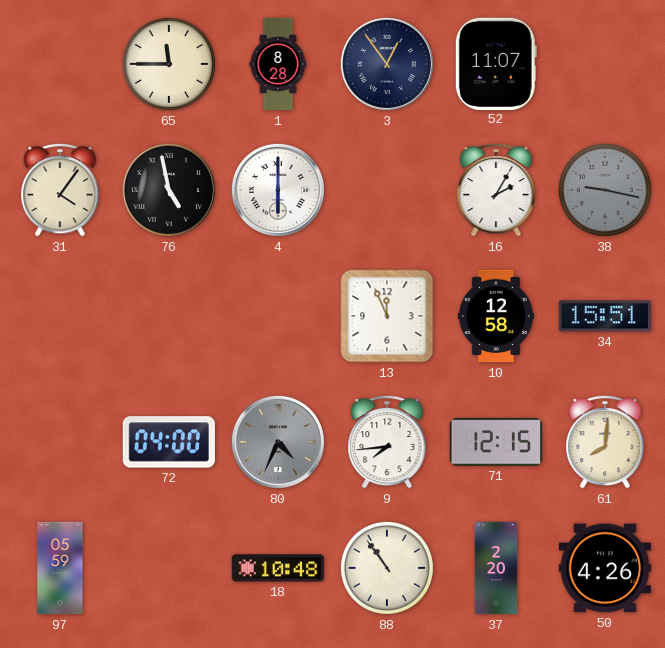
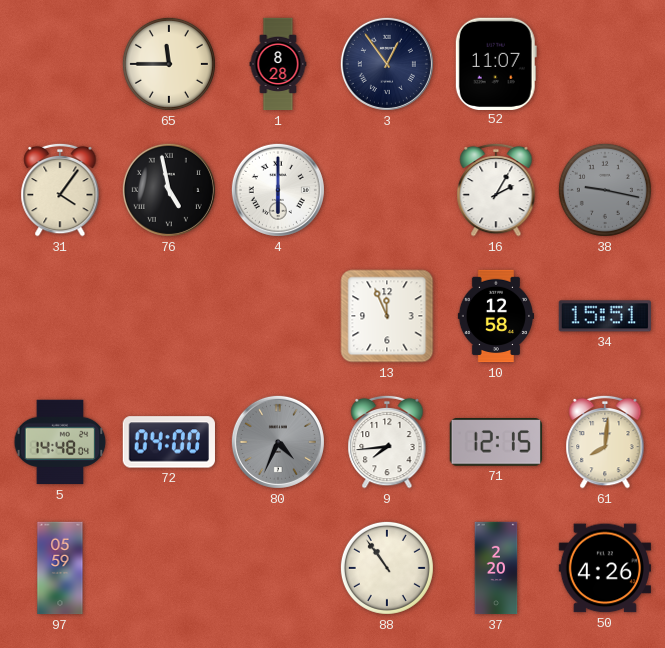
5: none -> 14:48 (60, 442)
18: 10:48 -> none (277, 568)
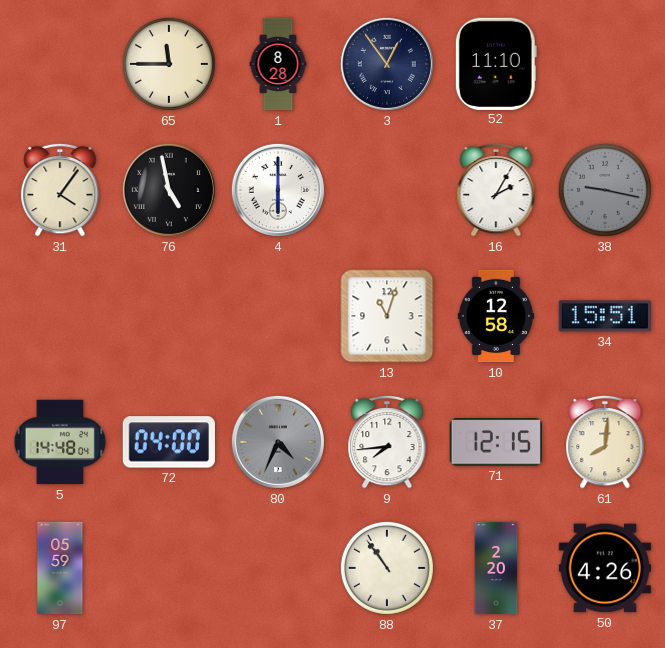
52: 11:07 -> 11:10 (496, 63)
13: 11:56 -> 11:03 (387, 316)
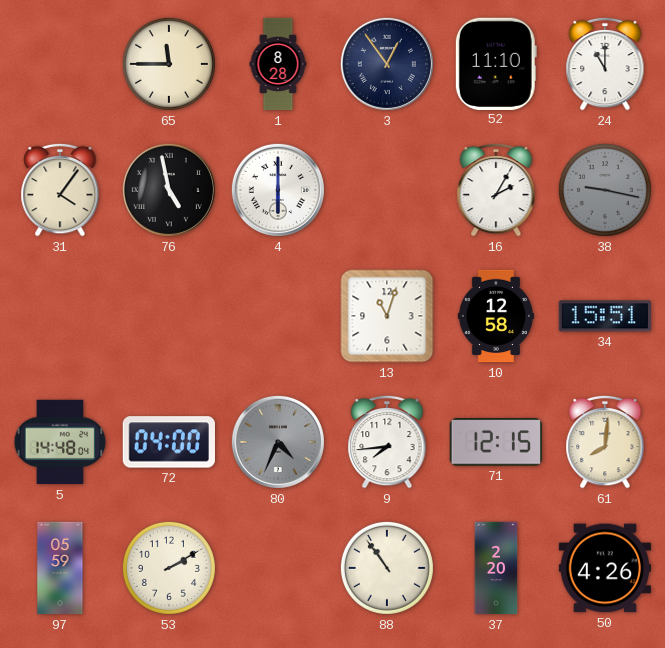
24: none -> 11:00 (605, 64)
53: none -> 2:10 (169, 568)
